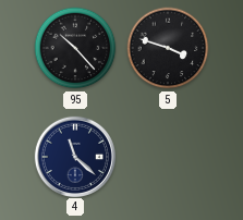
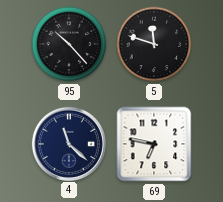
5: 3:48 -> 11:48 (154, 44)
69: none -> 6:47 (154, 144)
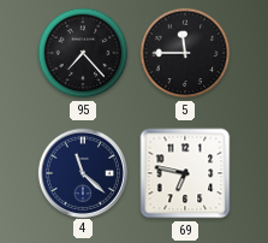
95: 10:23 -> 7:23 (83, 53)
5: 11:48 -> 11:45 (185, 53)
